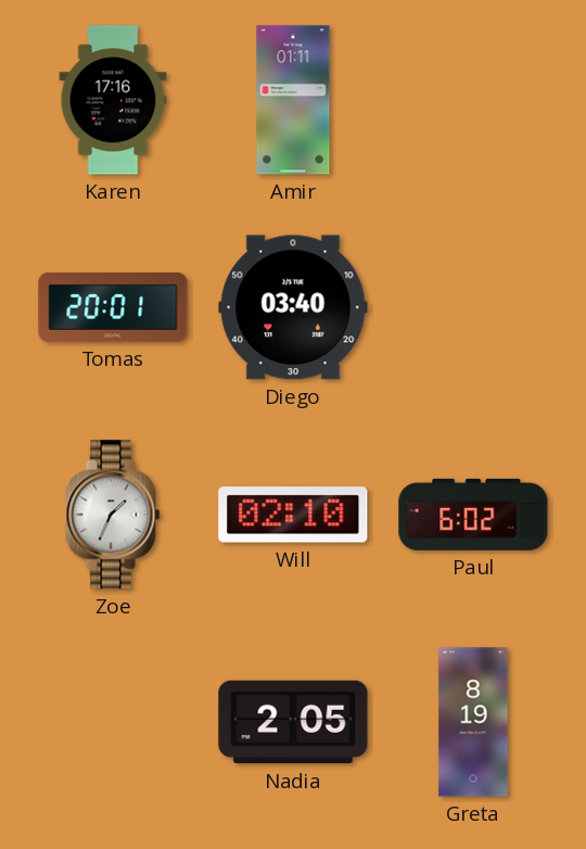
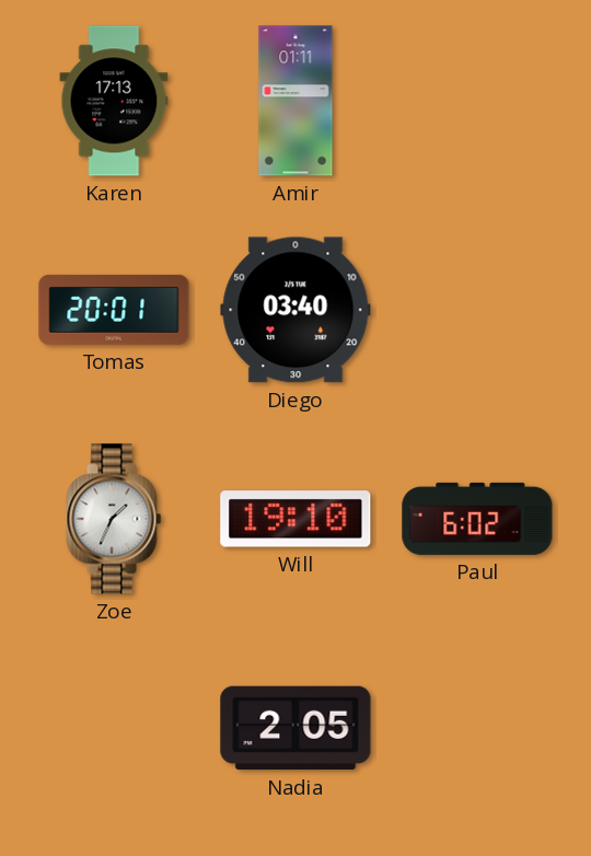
Karen: 17:16 -> 17:13 (114, 101)
Will: 02:10 -> 19:10 (296, 519)
Greta: 8:19 -> none (473, 722)
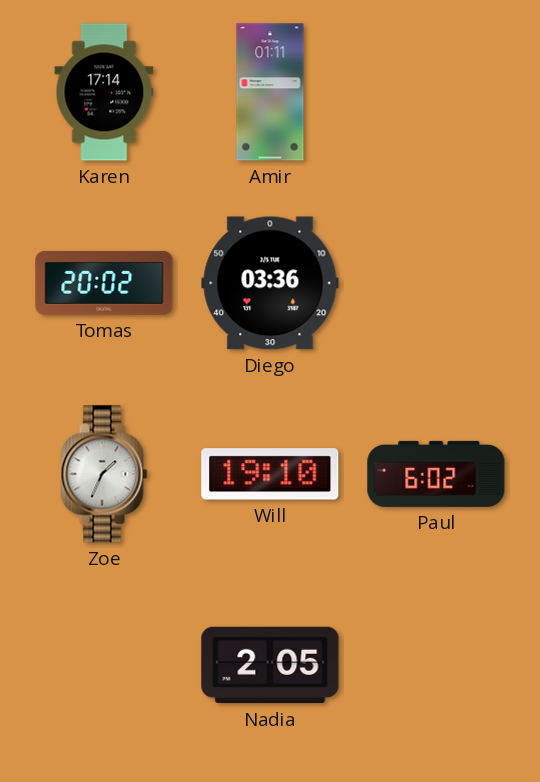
Karen: 17:13 -> 17:14 (104, 92)
Tomas: 20:01 -> 20:02 (104, 283)
Diego: 03:40 -> 03:36 (270, 283)
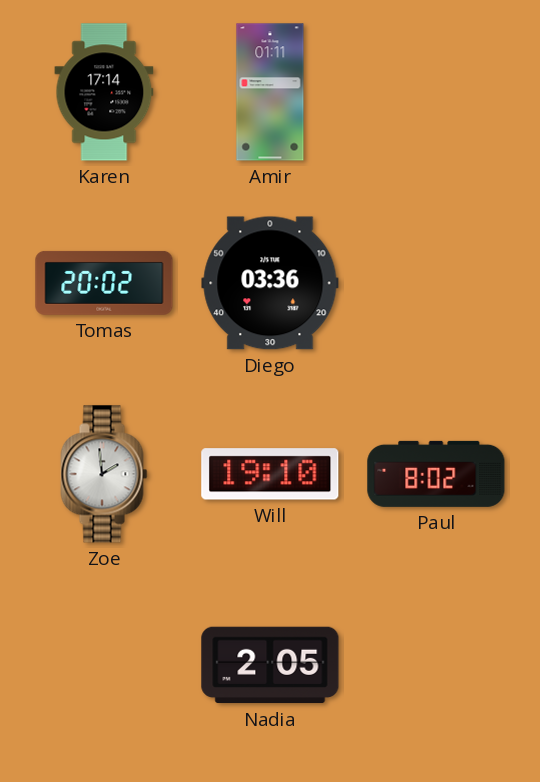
Zoe: 1:34 -> 1:59 (104, 474)
Paul: 6:02 -> 8:02 (436, 474)
